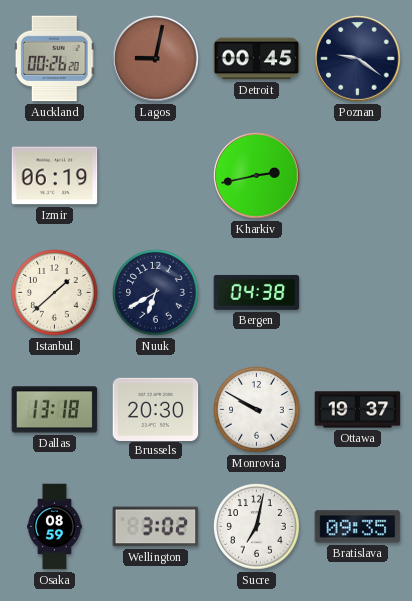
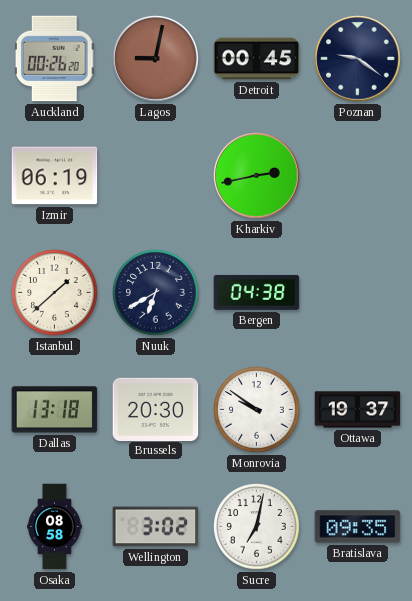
Monrovia: 9:50 -> 9:51 (257, 410)
Osaka: 08:59 -> 08:58 (55, 527)
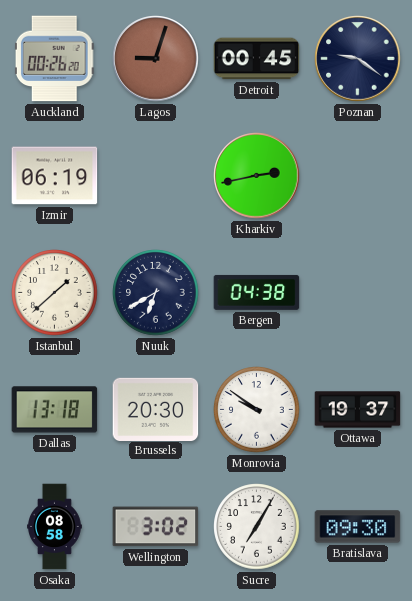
Lagos: 9:02 -> 9:03 (156, 59)
Sucre: 7:02 -> 7:05 (257, 527)
Bratislava: 09:35 -> 09:30 (358, 527)
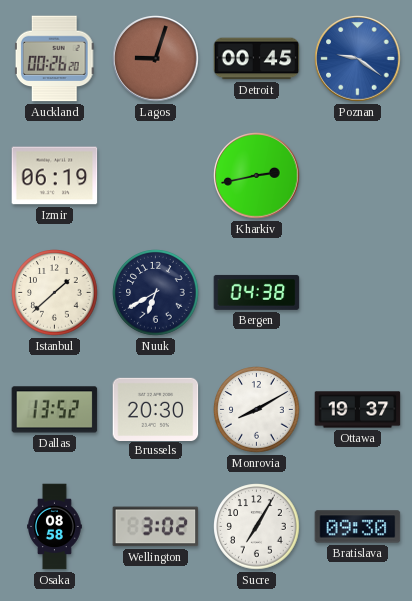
Poznan dial: navy -> blue (358, 59)
Dallas: 13:18 -> 13:52 (55, 410)
Monrovia: 9:51 -> 8:10 (257, 410)
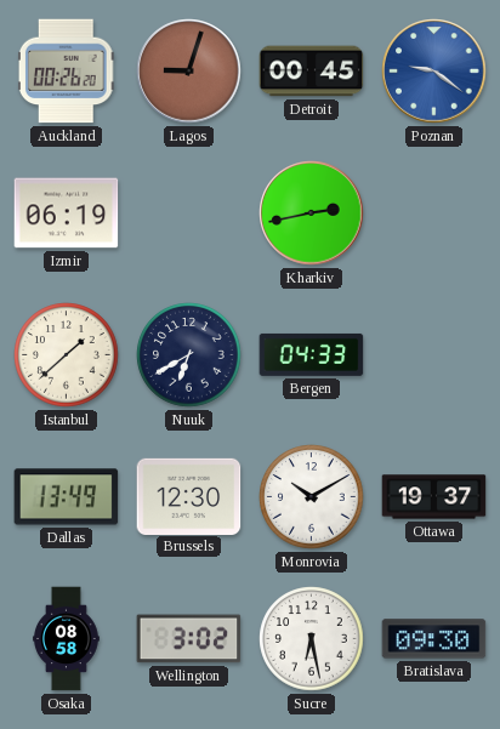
Bergen: 04:38 -> 04:33 (312, 354)
Dallas: 13:52 -> 13:49 (67, 497)
Brussels: 20:30 -> 12:30 (189, 496)
Monrovia: 8:10 -> 10:10 (312, 497)
Sucre: 7:05 -> 6:28 (312, 639)
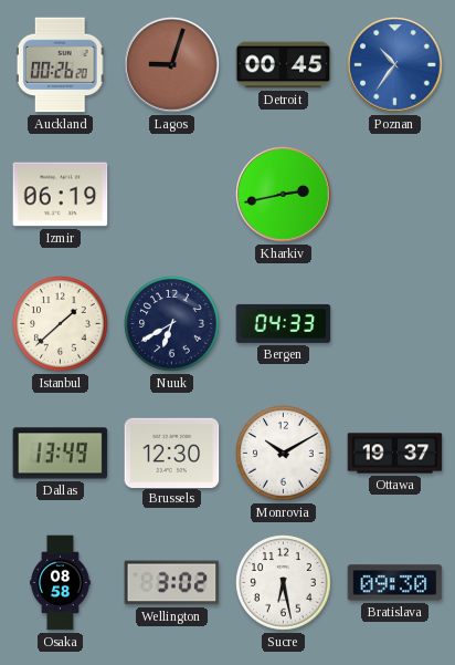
Poznan: 9:21 -> 10:36 (395, 65)
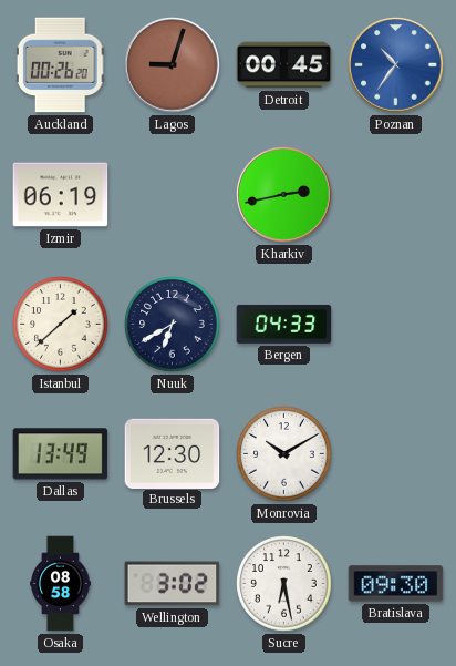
Ottawa: 19:37 -> none (395, 454)
